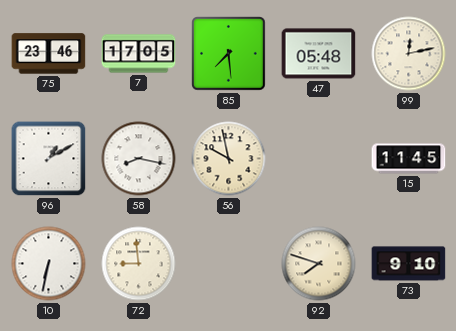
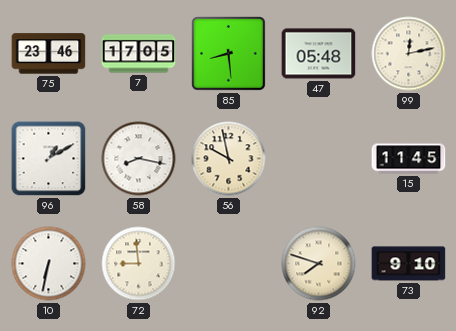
85: 7:29 -> 8:29 (229, 54)
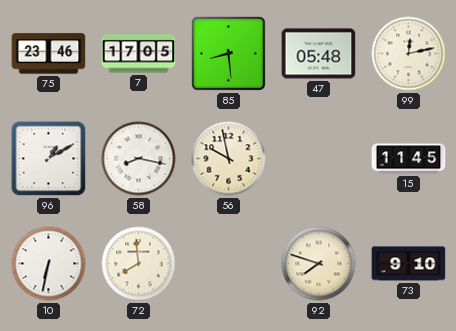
72: 8:59 -> 7:59 (139, 264)
